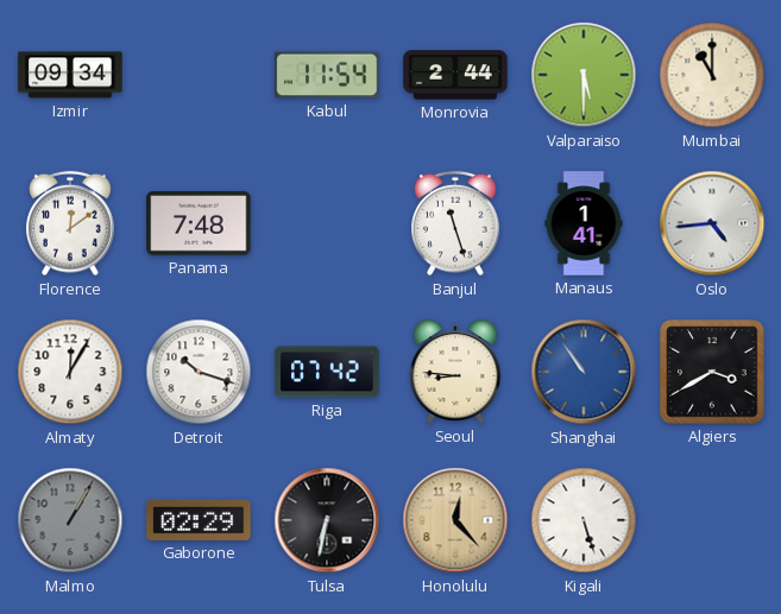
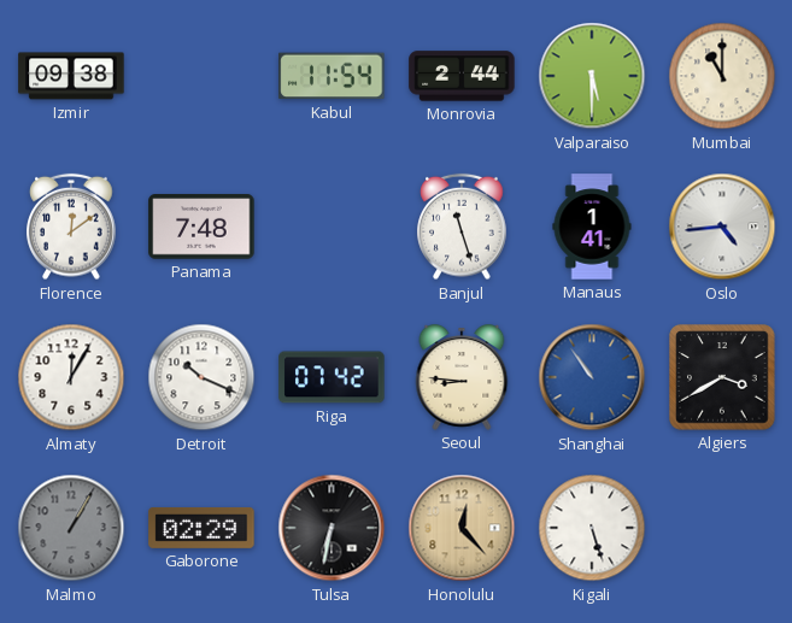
Izmir: 09:34 -> 09:38 (71, 76)
Detroit: 10:18 -> 10:19 (201, 377)
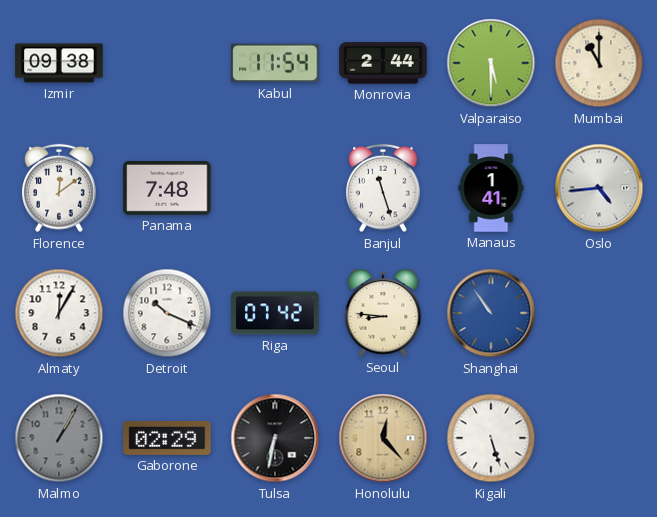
Algiers: 3:40 -> none (722, 377)
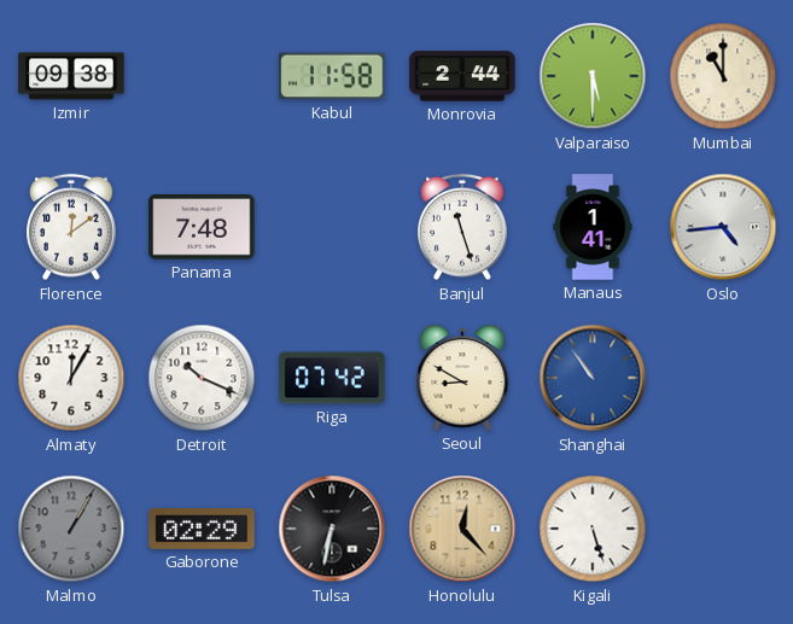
Kabul: 11:54 -> 11:58 (332, 76)
Seoul: 8:46 -> 8:50 (462, 378)
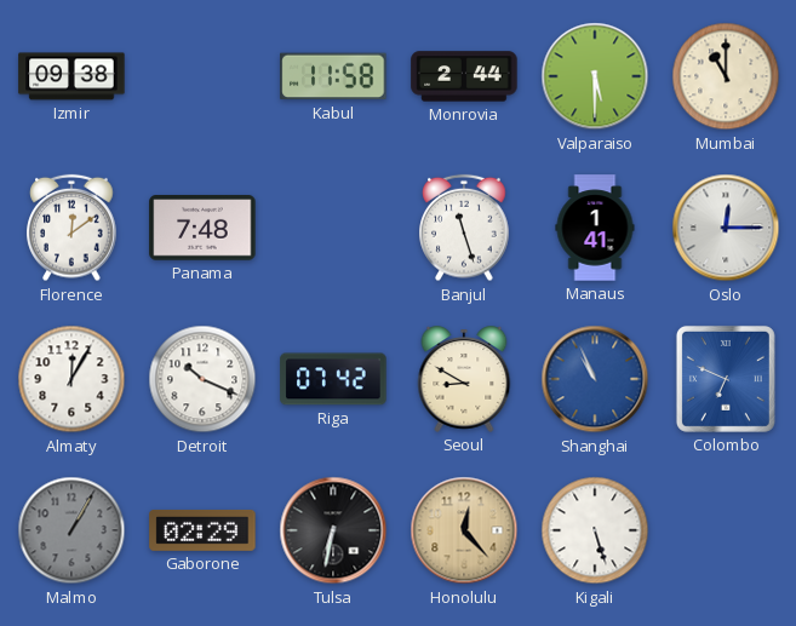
Oslo: 4:44 -> 12:15 (726, 228)
Shanghai: 10:54 -> 10:56 (595, 379)
Colombo: none -> 6:49 (726, 379)
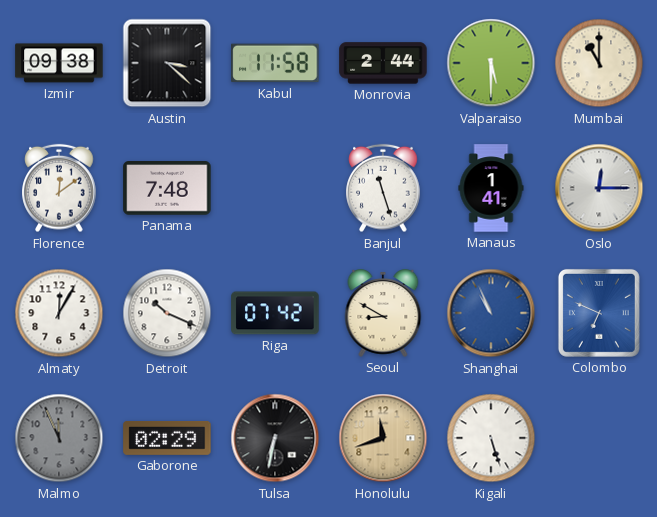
Austin: none -> 3:22 (167, 63)
Malmo: 1:05 -> 11:56 (59, 438)
Honolulu: 12:23 -> 11:42 (383, 438)
